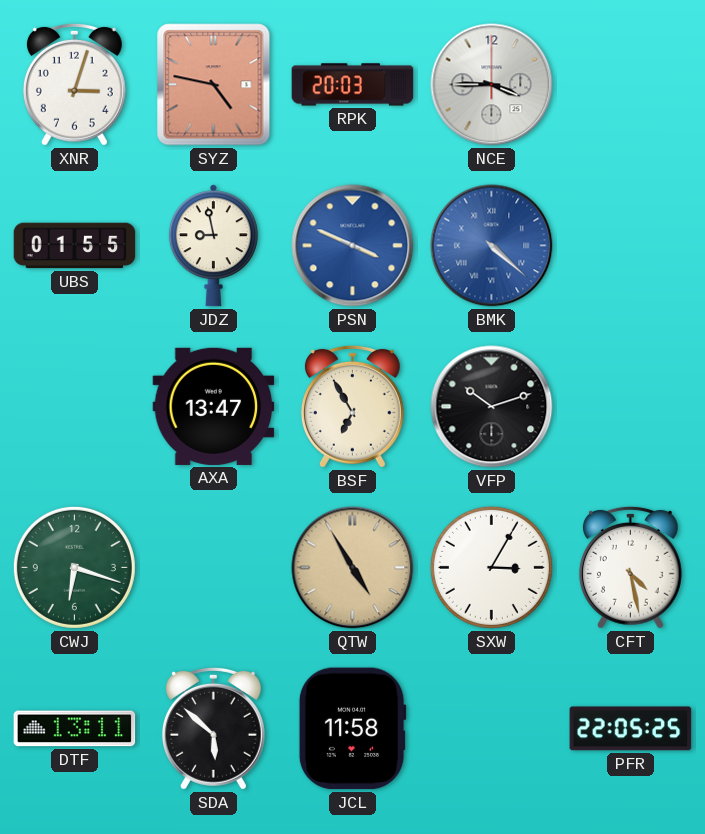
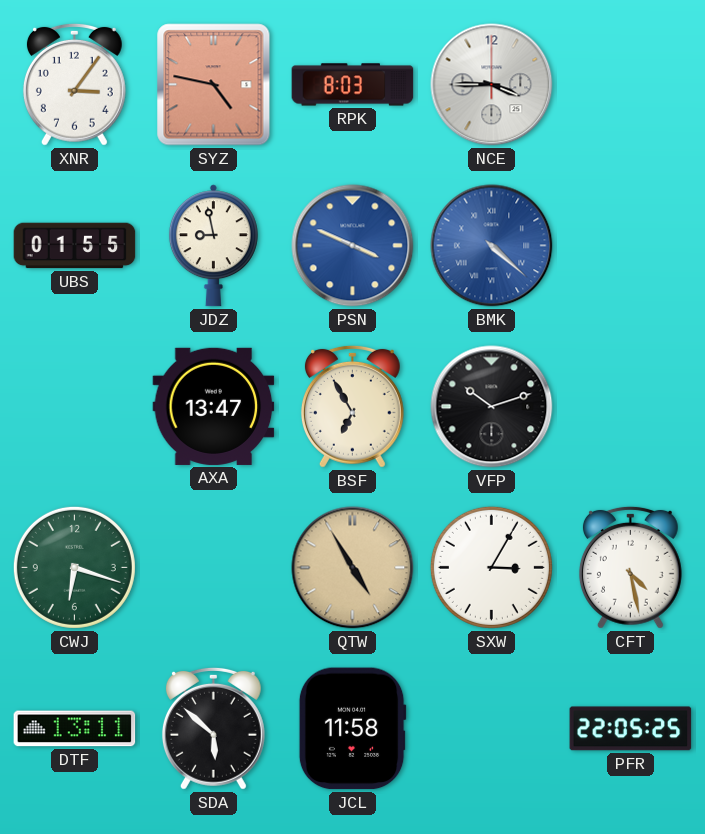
XNR: 3:03 -> 3:06 (74, 84)
RPK: 20:03 -> 8:03 (353, 85)
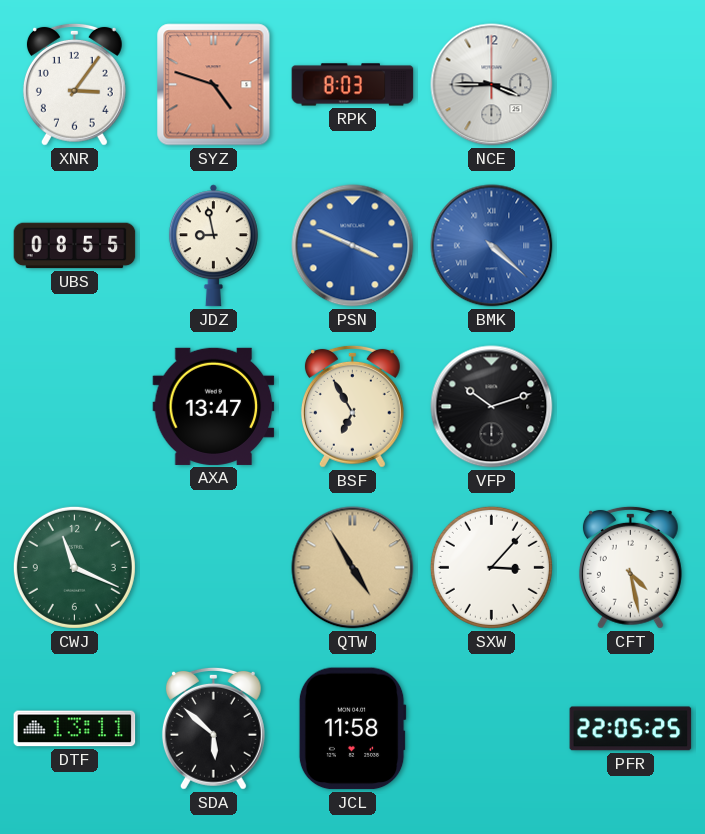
SYZ: 4:47 -> 4:48 (214, 85)
UBS: 01:55 -> 08:55 (75, 246)
CWJ: 6:18 -> 11:19 (74, 567)
SXW: 3:05 -> 3:07 (491, 567)
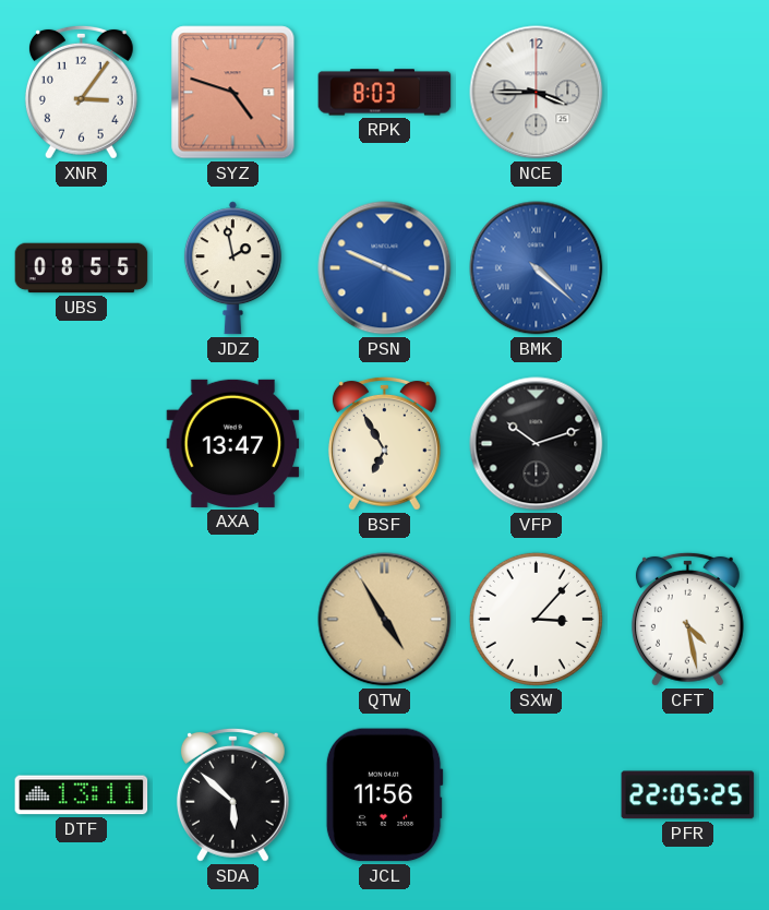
JDZ: 8:58 -> 1:58 (232, 268)
CWJ: 11:19 -> none (74, 567)
JCL: 11:58 -> 11:56 (384, 795)
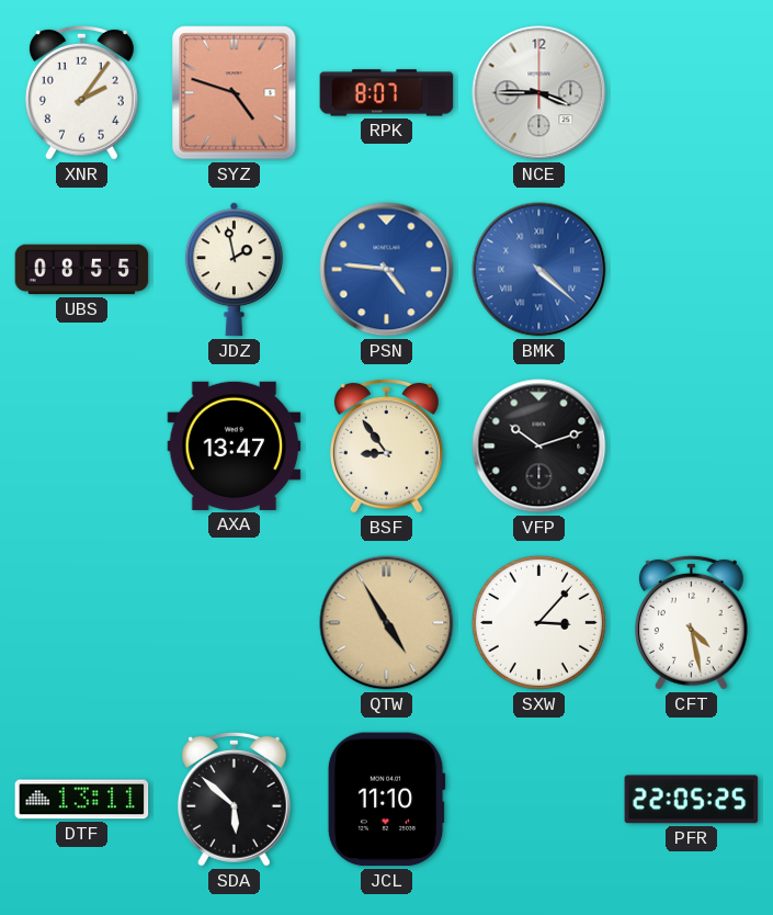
XNR: 3:06 -> 2:06 (81, 92)
RPK: 8:03 -> 8:07 (387, 93)
PSN: 3:49 -> 4:46 (387, 270)
BSF: 6:55 -> 8:54 (386, 445)
JCL: 11:56 -> 11:10 (386, 800)
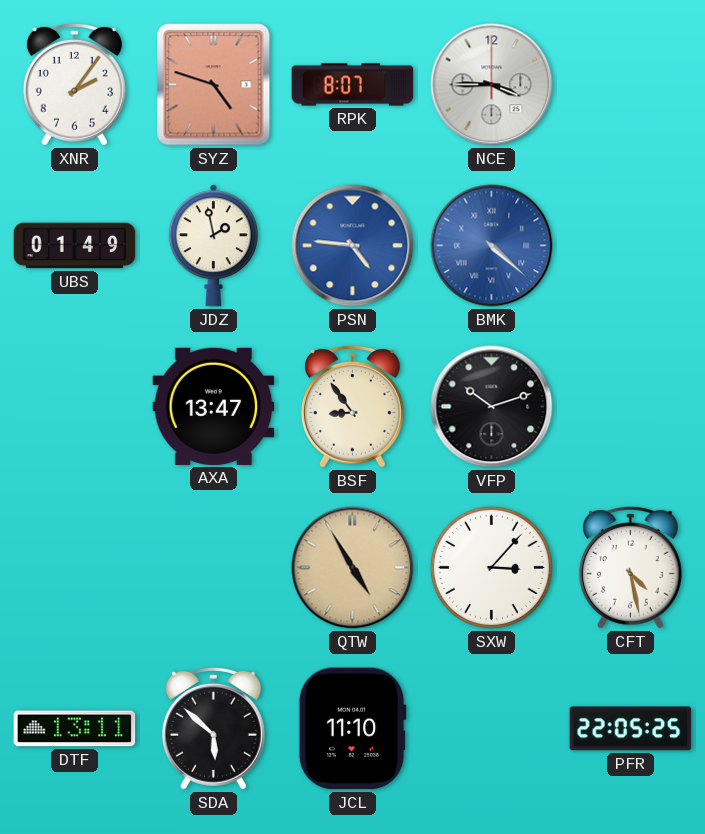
UBS: 08:55 -> 01:49 (75, 246)
